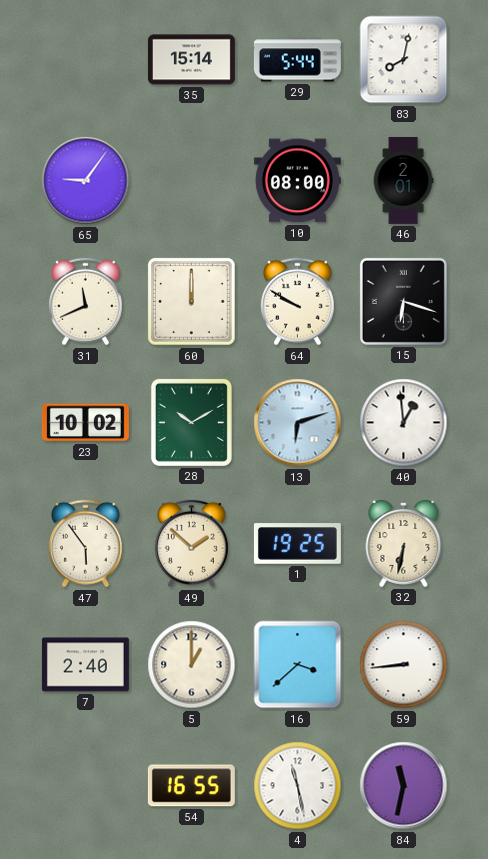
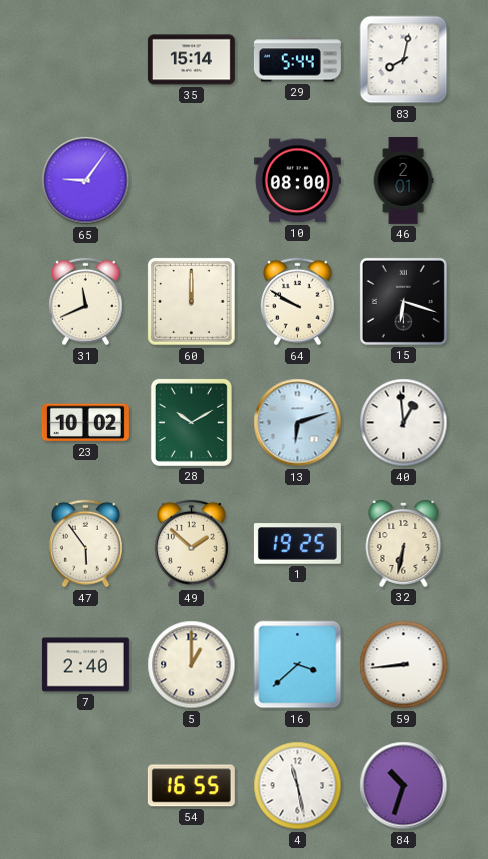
84: 11:32 -> 10:33 (404, 786)
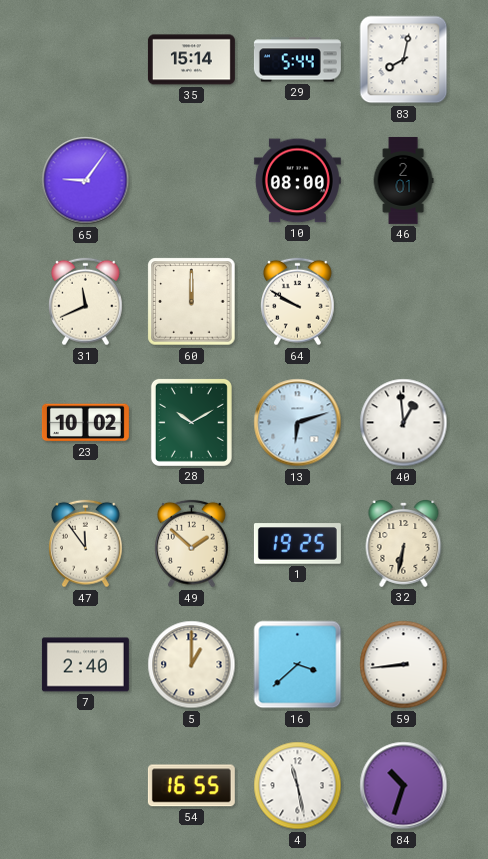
15: 6:18 -> none (403, 301)
47: 5:54 -> 11:54 (86, 544)
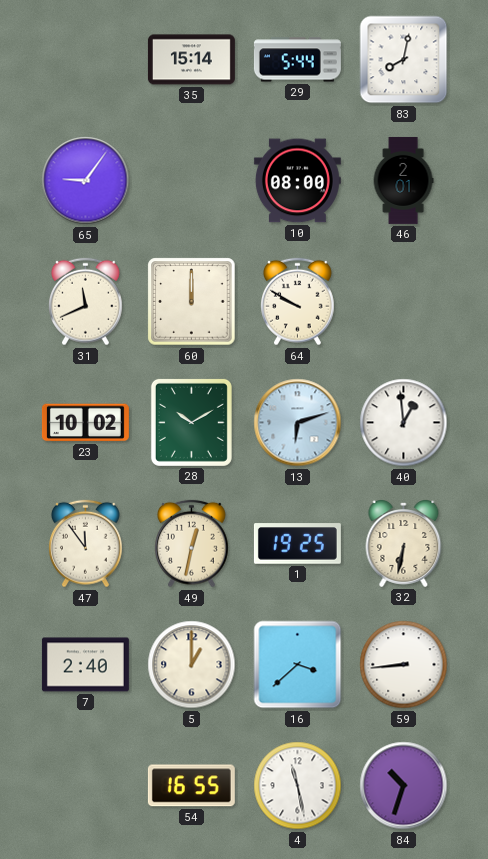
49: 1:52 -> 12:32 (192, 544)
